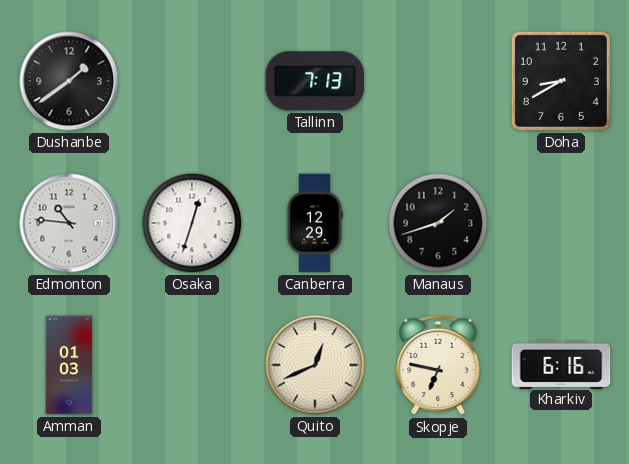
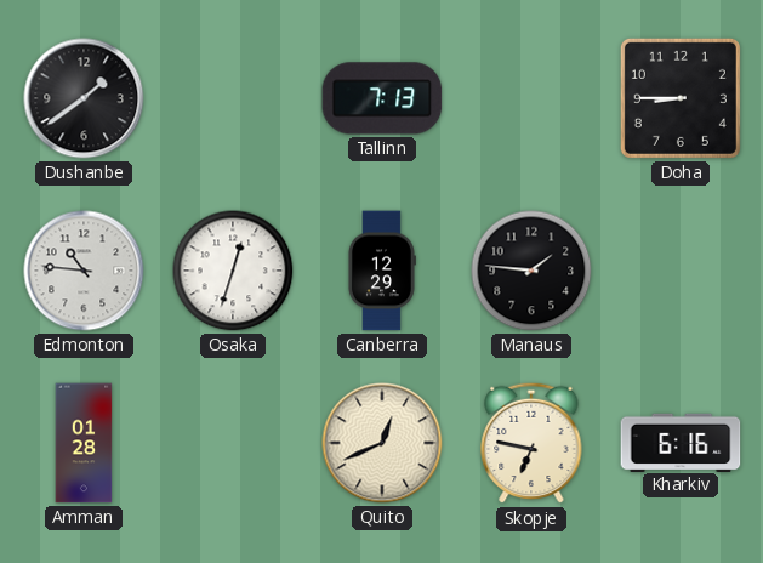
Doha: 8:40 -> 8:45 (681, 98)
Manaus: 1:42 -> 1:46 (531, 271)
Amman: 01:03 -> 01:28 (84, 443)
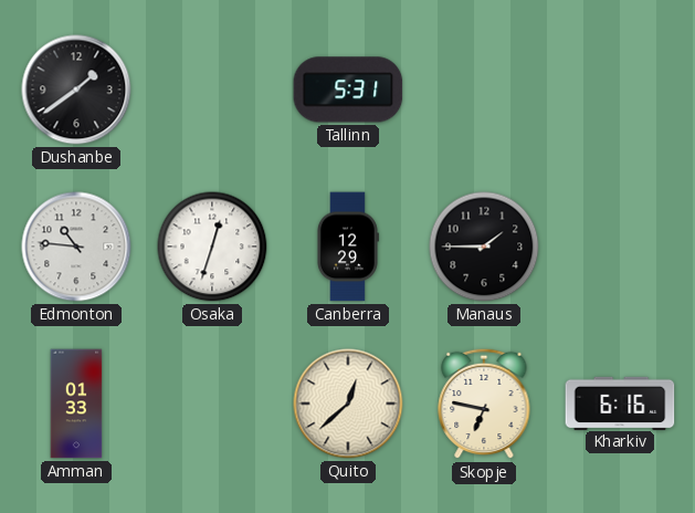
Tallinn: 7:13 -> 5:31 (348, 90)
Doha: 8:45 -> none (681, 98)
Manaus: 1:46 -> 1:45 (484, 247)
Amman: 01:28 -> 01:33 (76, 404)
Quito: 12:41 -> 12:38 (348, 404)
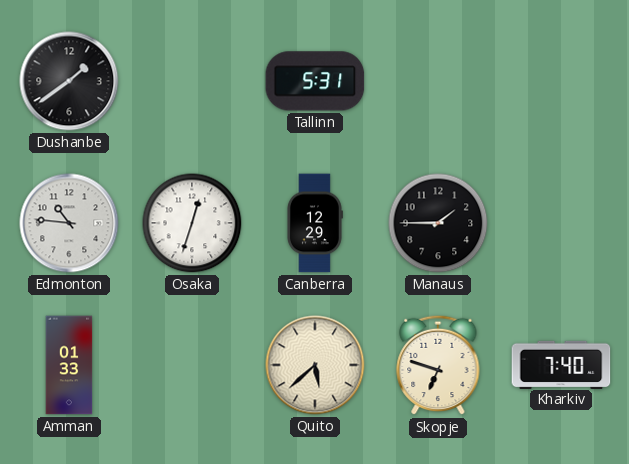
Quito: 12:38 -> 5:38 (315, 365)
Skopje: 6:47 -> 6:48 (438, 365)
Kharkiv: 6:16 -> 7:40 (561, 364)
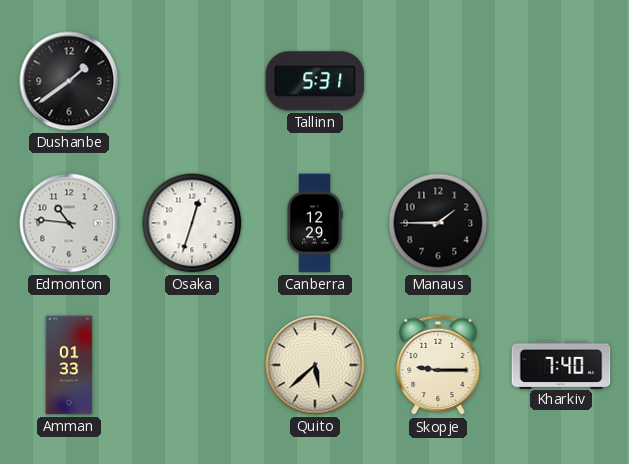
Skopje: 6:48 -> 9:15 (438, 365)
